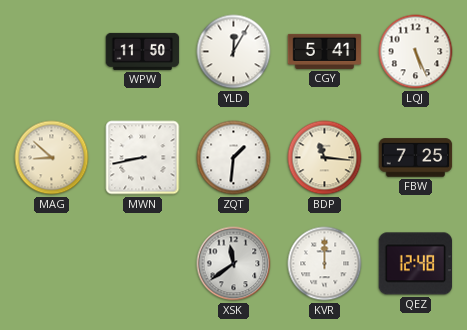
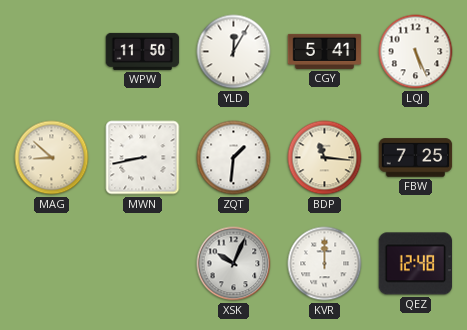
XSK: 11:39 -> 10:04 (234, 264)
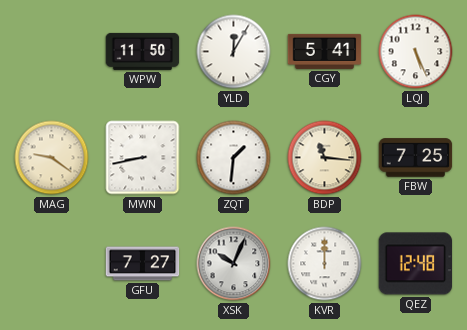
MAG: 8:52 -> 9:21 (52, 158)
GFU: none -> 7:27 (143, 264)
